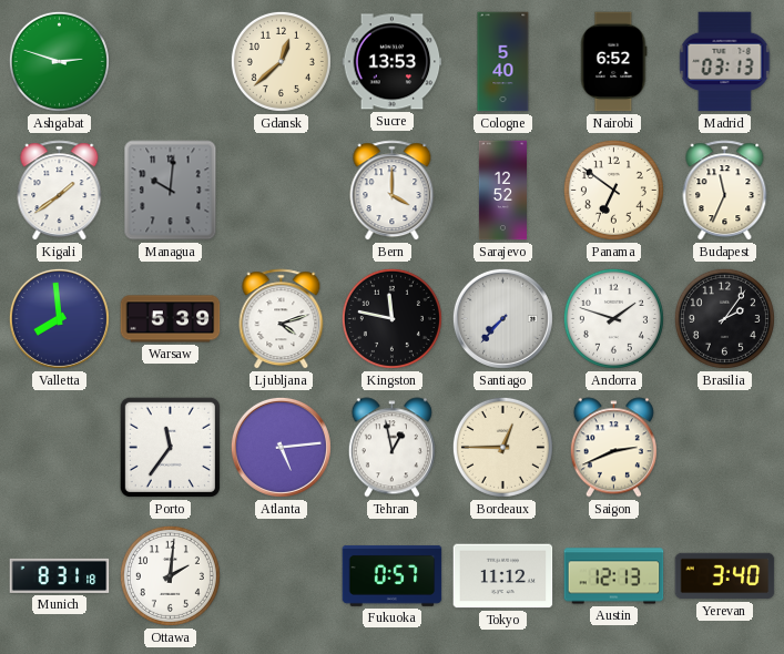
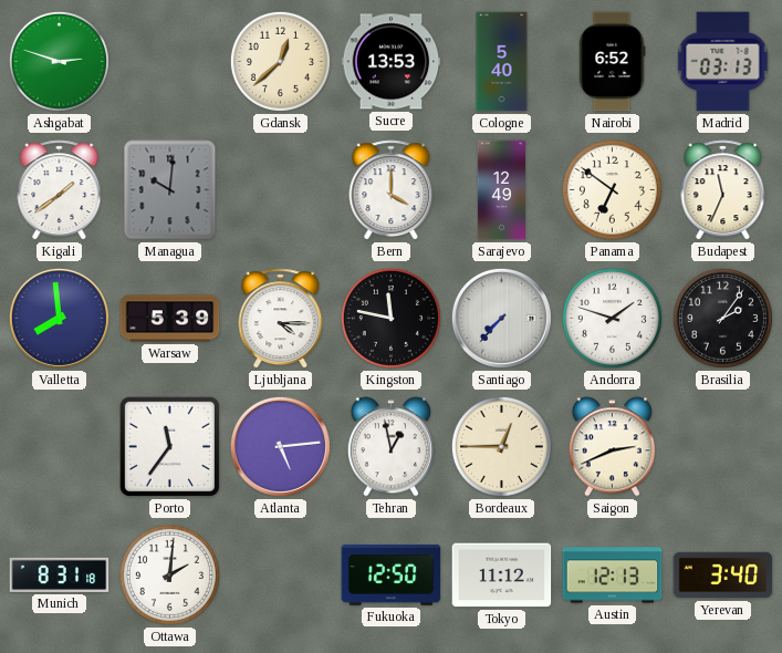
Sarajevo: 12:52 -> 12:49 (501, 190)
Ljubljana: 4:12 -> 4:15 (281, 319)
Fukuoka: 0:57 -> 12:50 (392, 574)
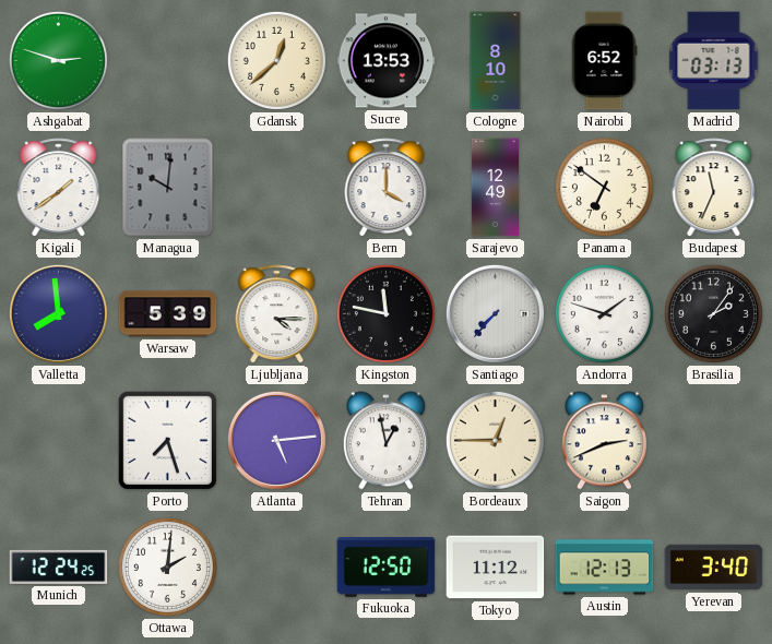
Cologne: 5:40 -> 8:10 (496, 61)
Porto: 11:36 -> 7:27 (167, 440)
Munich: 8:31 -> 12:24 (59, 567)
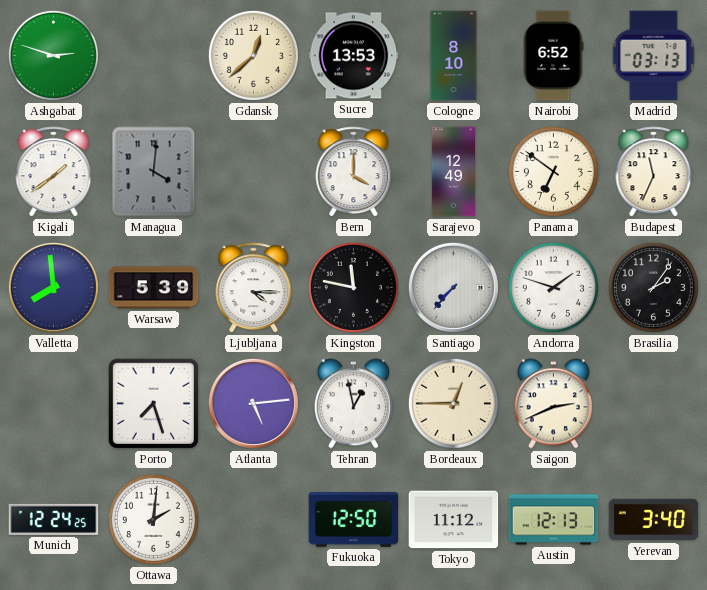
Managua: 10:01 -> 4:01 (154, 172)
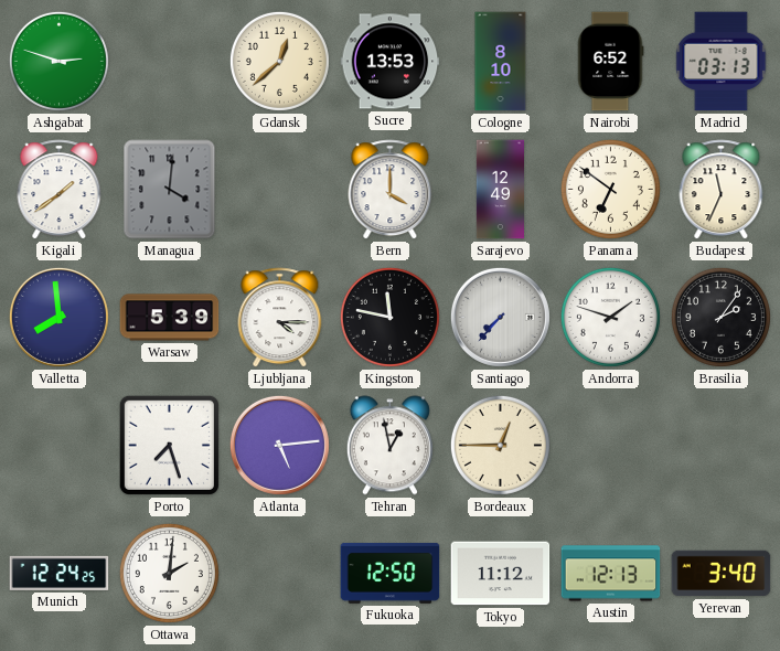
Saigon: 2:41 -> none (553, 404)
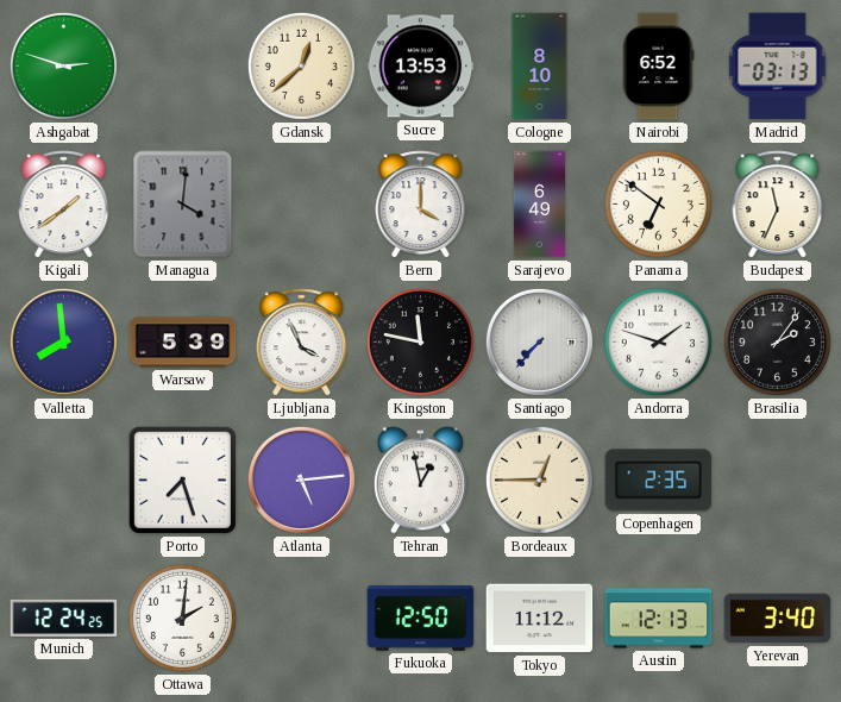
Sarajevo: 12:49 -> 6:49 (539, 205)
Ljubljana: 4:15 -> 3:56 (302, 343)
Copenhagen: none -> 2:35 (659, 481)
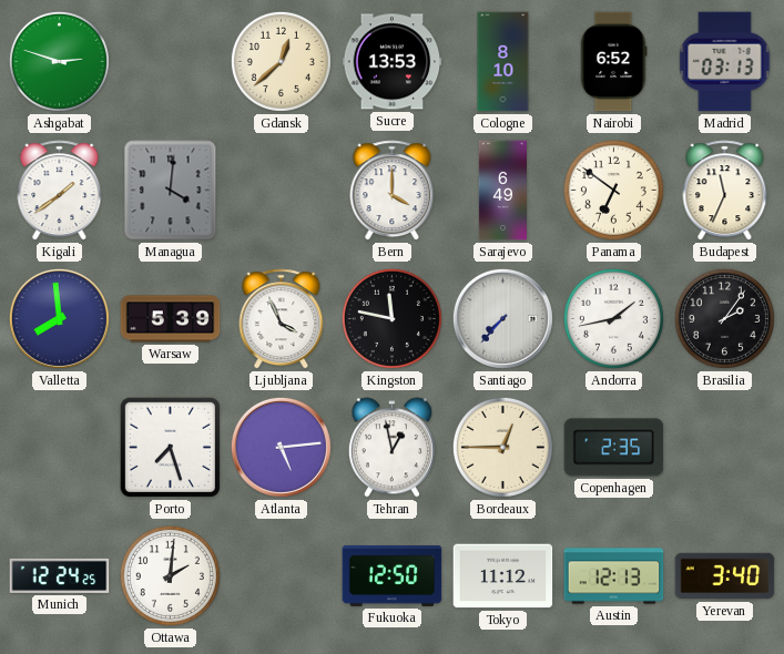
Andorra: 1:48 -> 1:43 (613, 318)
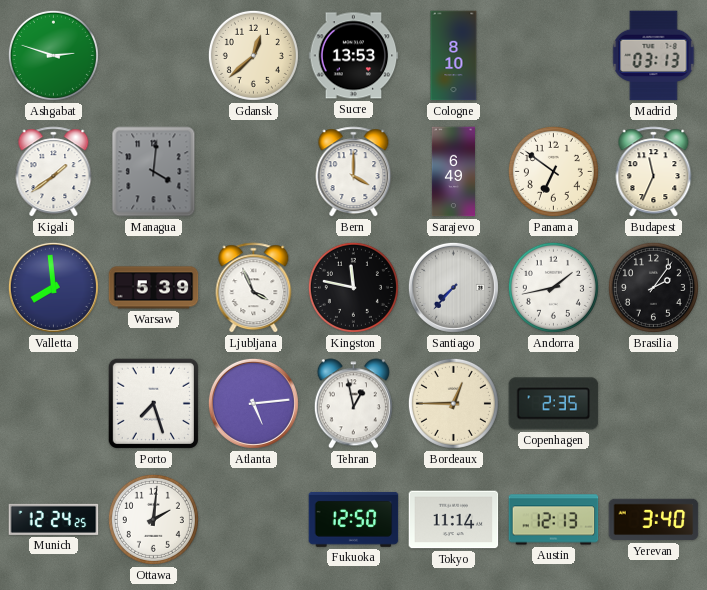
Nairobi: 6:52 -> none (613, 62)
Tokyo: 11:12 -> 11:14 (454, 520)
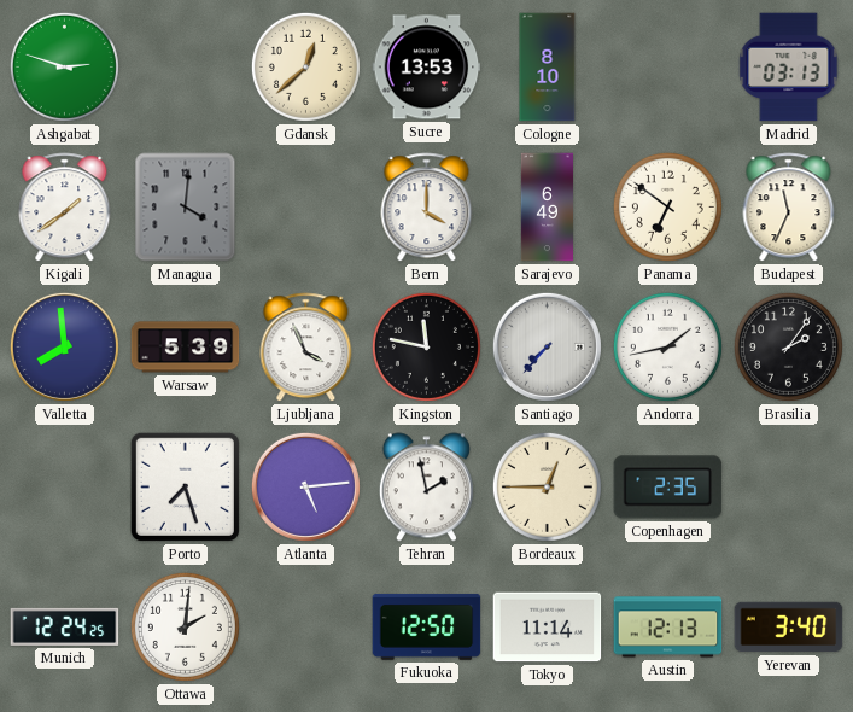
Tehran: 12:58 -> 1:58 (426, 488)
